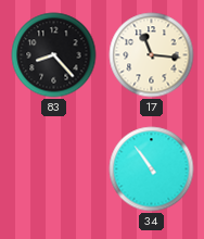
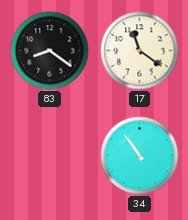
83: 8:23 -> 8:21 (50, 51)
17: 11:16 -> 11:21 (140, 51)
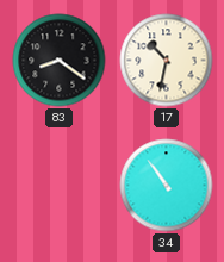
17: 11:21 -> 10:32 (167, 61)
